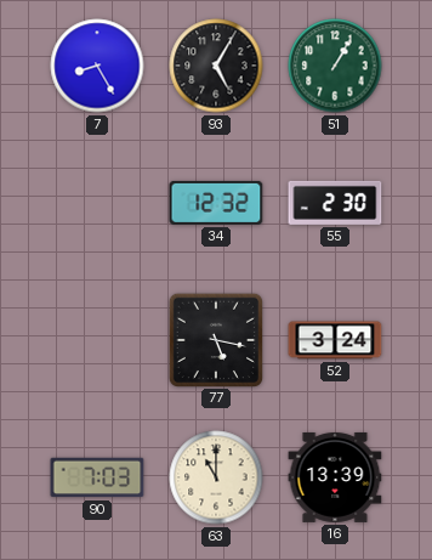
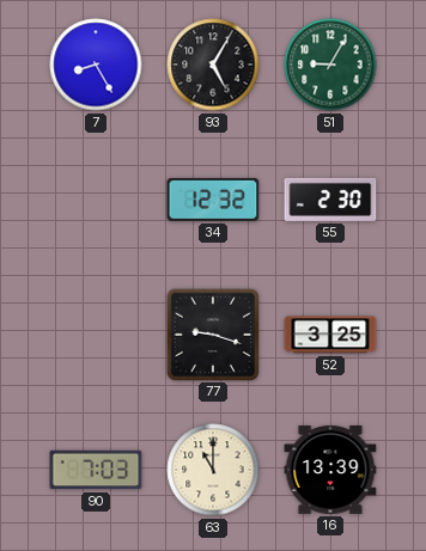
51: 1:05 -> 9:05 (330, 65)
77: 5:17 -> 9:18 (212, 333)
52: 3:24 -> 3:25 (330, 335)
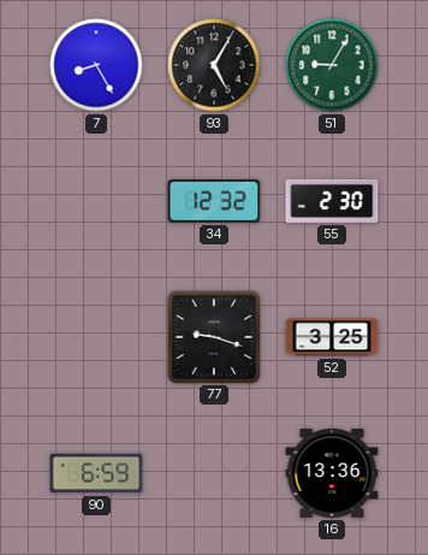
90: 7:03 -> 6:59 (96, 473)
63: 11:00 -> none (213, 470)
16: 13:39 -> 13:36 (332, 473)
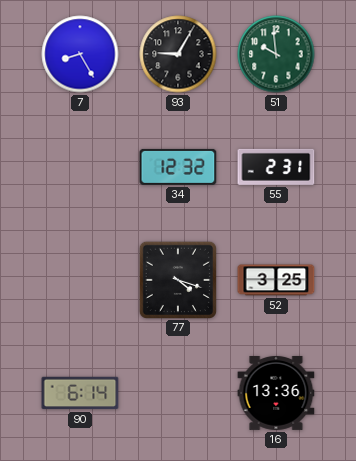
93: 5:05 -> 9:05 (178, 54)
51: 9:05 -> 9:59 (276, 54)
55: 2:30 -> 2:31 (276, 167)
77: 9:18 -> 4:18 (177, 279)
90: 6:59 -> 6:14 (80, 393)
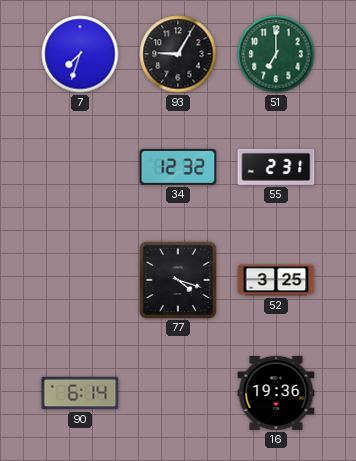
7: 8:25 -> 7:33 (80, 54)
51: 9:59 -> 7:00 (276, 54)
16: 13:36 -> 19:36 (276, 393)
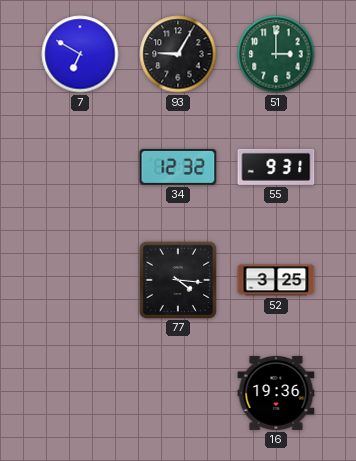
7: 7:33 -> 6:50 (80, 54)
51: 7:00 -> 3:00 (276, 54)
55: 2:31 -> 9:31 (276, 167)
77: 4:18 -> 4:16 (177, 279)
90: 6:14 -> none (80, 393)
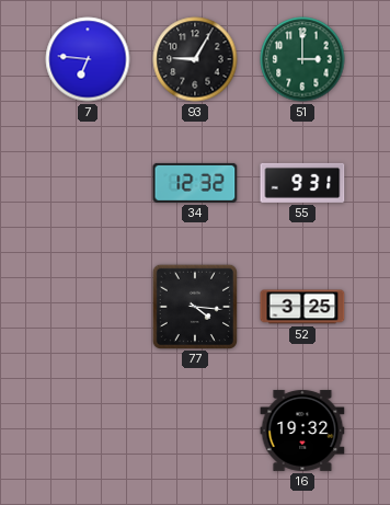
7: 6:50 -> 6:46 (88, 59)
16: 19:36 -> 19:32 (302, 431)
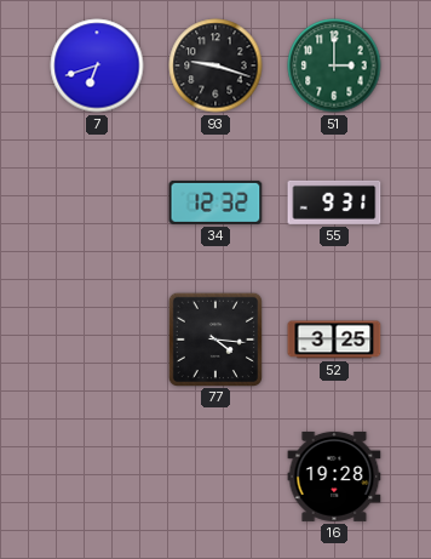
7: 6:46 -> 6:42 (97, 65)
93: 9:05 -> 9:18 (215, 65)
16: 19:32 -> 19:28 (334, 477)
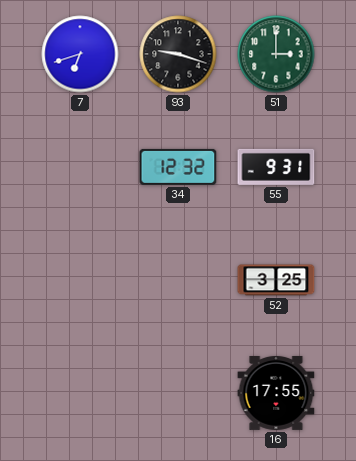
77: 4:16 -> none (214, 338)
16: 19:28 -> 17:55 (276, 393)
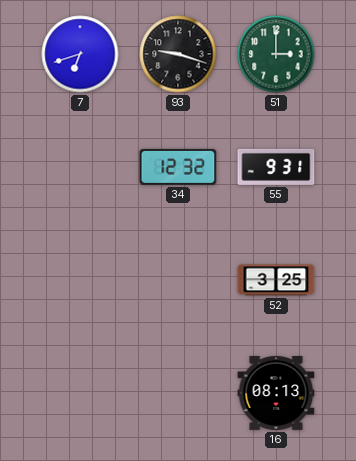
16: 17:55 -> 08:13 (276, 393)
